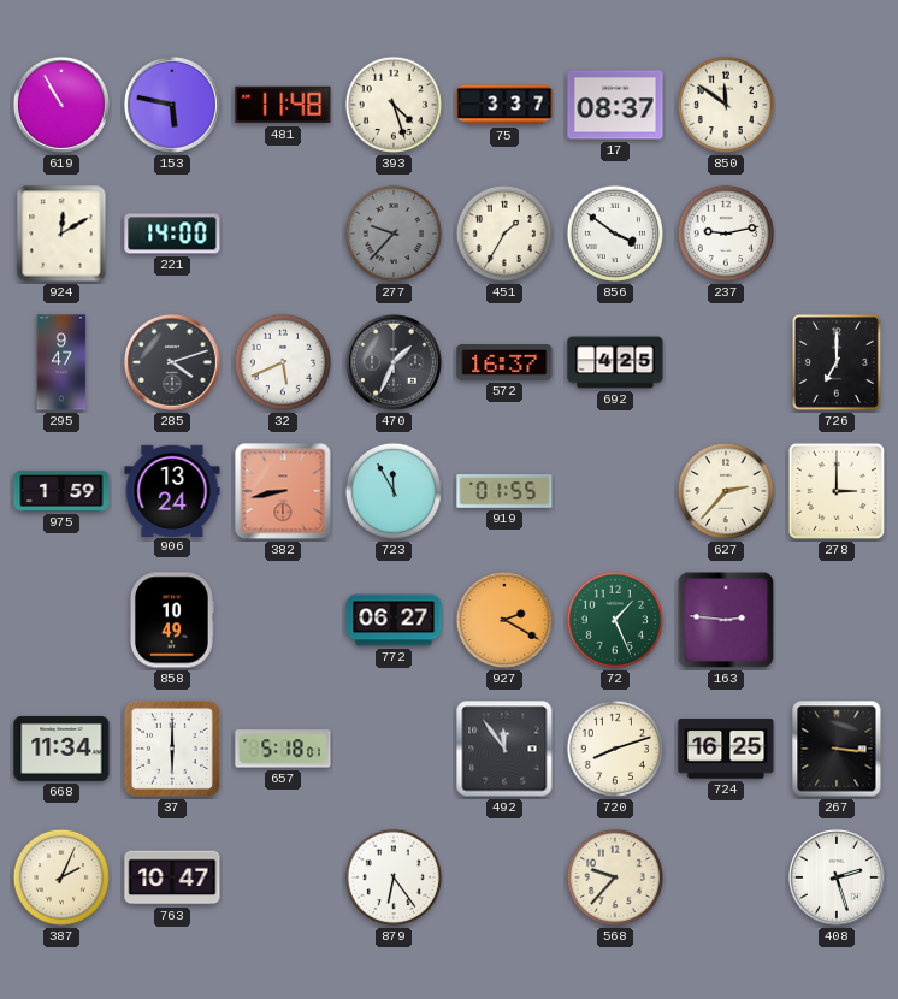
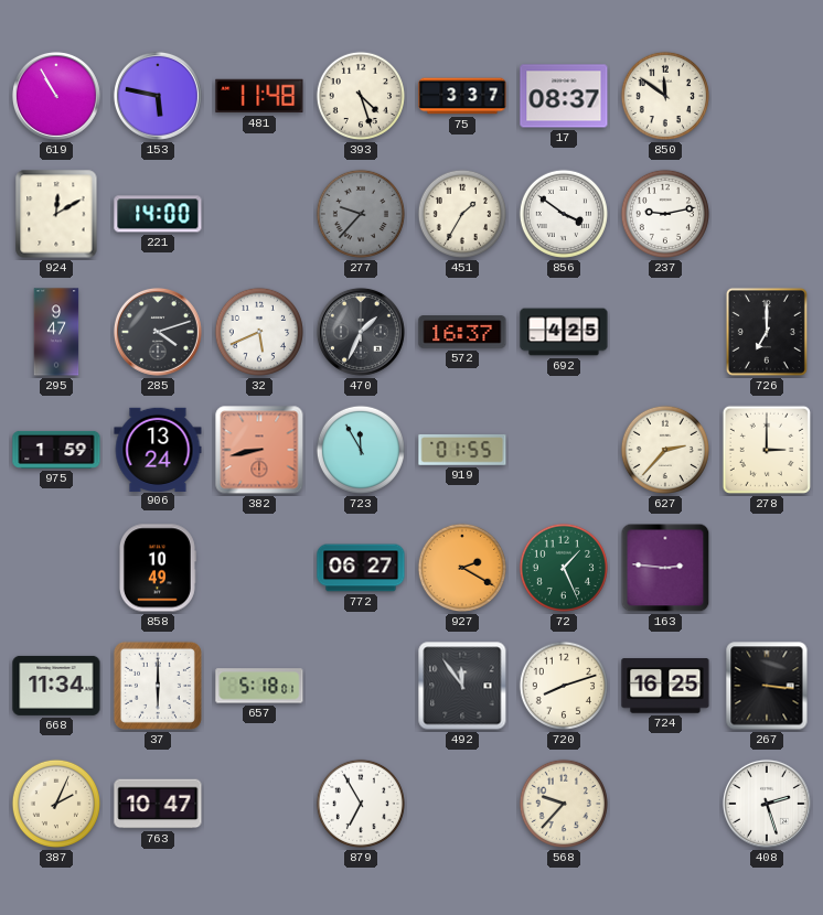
879: 6:24 -> 6:55 (361, 804)
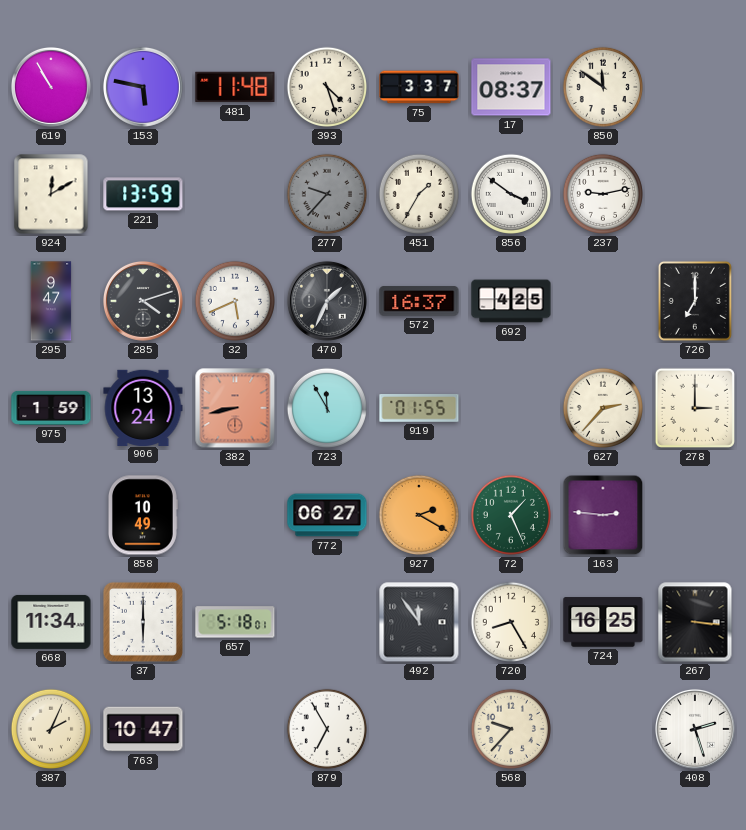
221: 14:00 -> 13:59 (143, 194)
720: 8:12 -> 8:25 (511, 622)
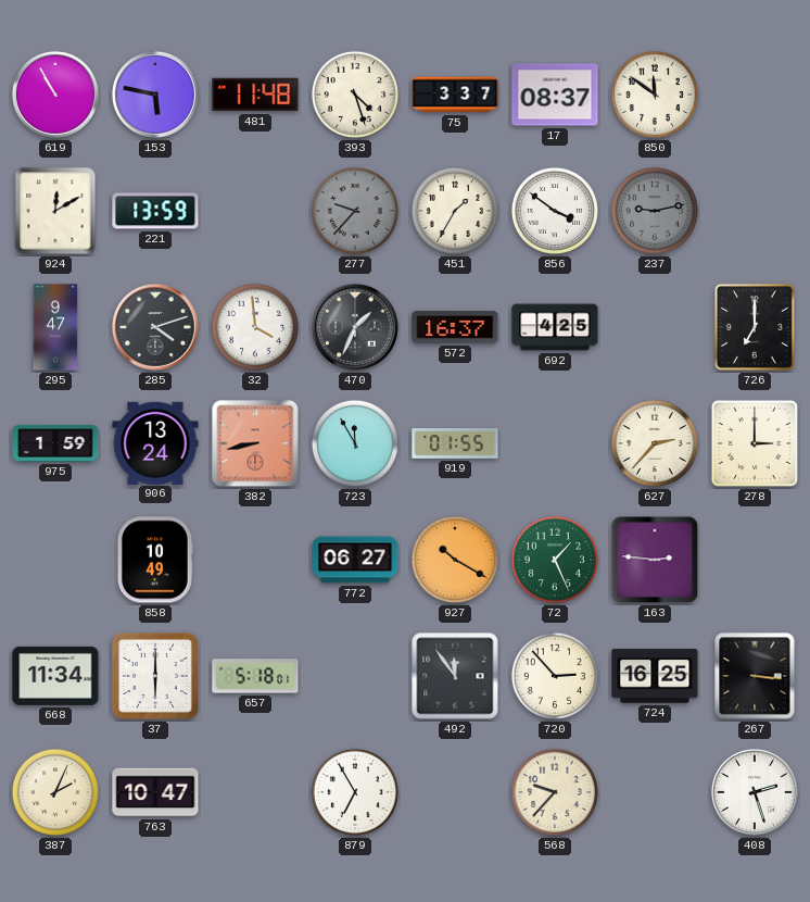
237 dial: white -> grey (655, 211)
32: 5:41 -> 3:59 (255, 327)
927: 2:20 -> 10:20 (455, 560)
720: 8:25 -> 2:53 (555, 676)
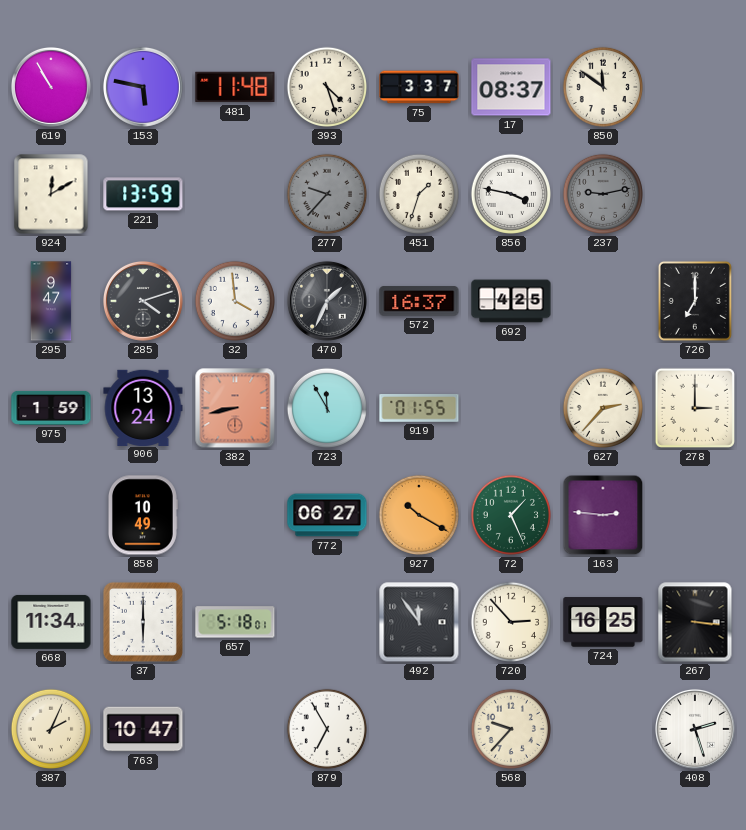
451: 1:35 -> 1:33 (419, 194)
856: 3:51 -> 3:47 (511, 194)
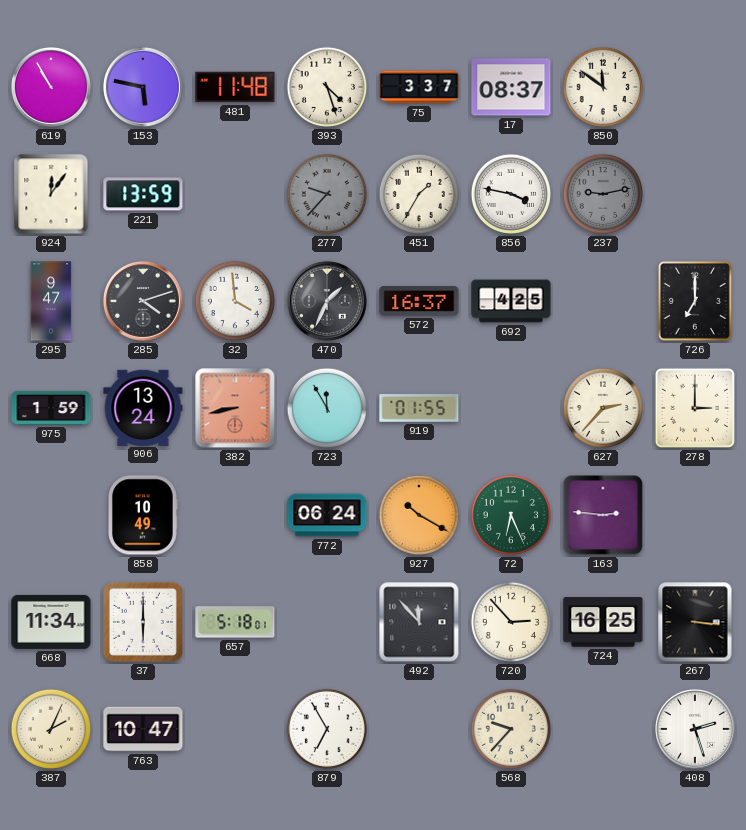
924: 12:10 -> 12:06 (51, 194)
451: 1:33 -> 1:35 (419, 194)
772: 06:27 -> 06:24 (327, 515)
72: 1:26 -> 6:26 (511, 515)
492: 11:54 -> 11:53 (419, 622)
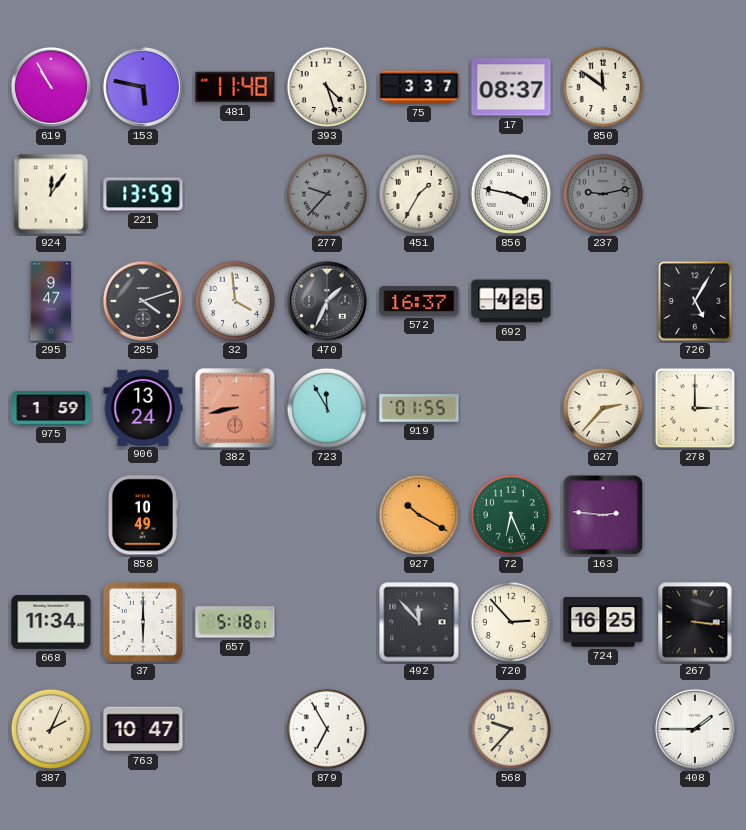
726: 7:00 -> 5:05 (695, 301)
772: 06:24 -> none (327, 515)
408: 2:27 -> 1:45 (695, 729)
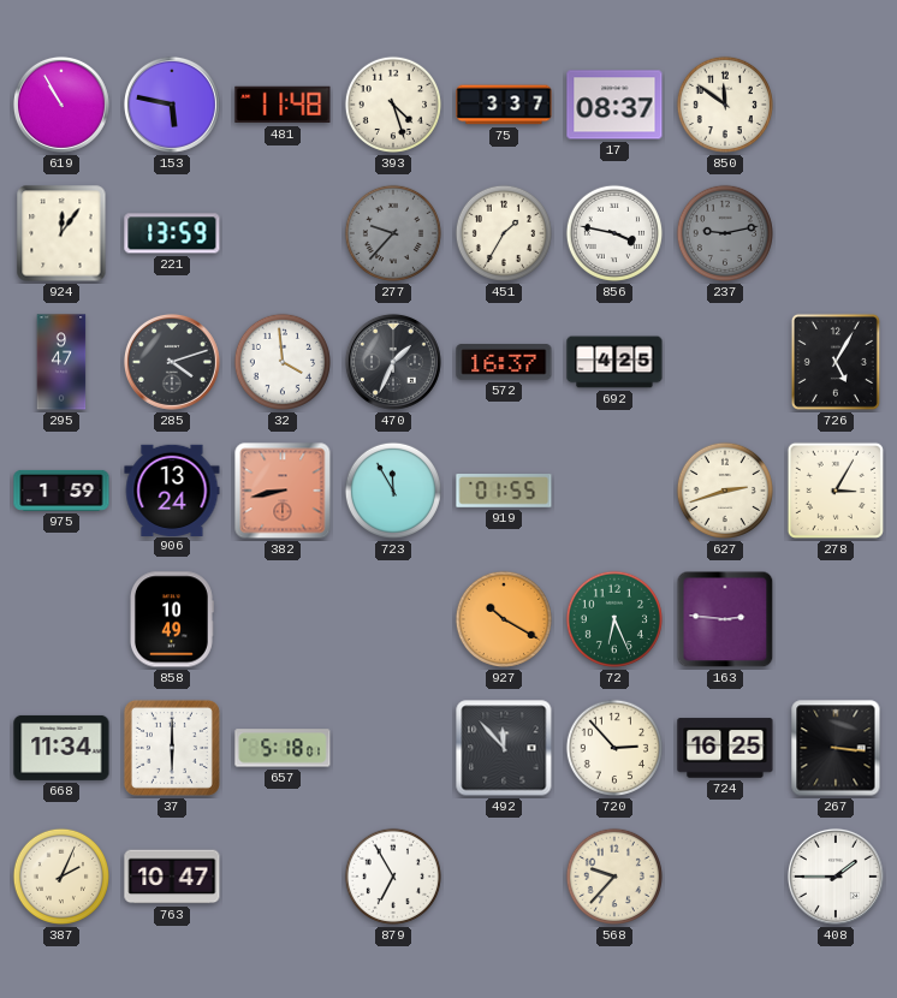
627: 2:37 -> 2:42 (725, 491)
278: 3:00 -> 3:05 (836, 491)
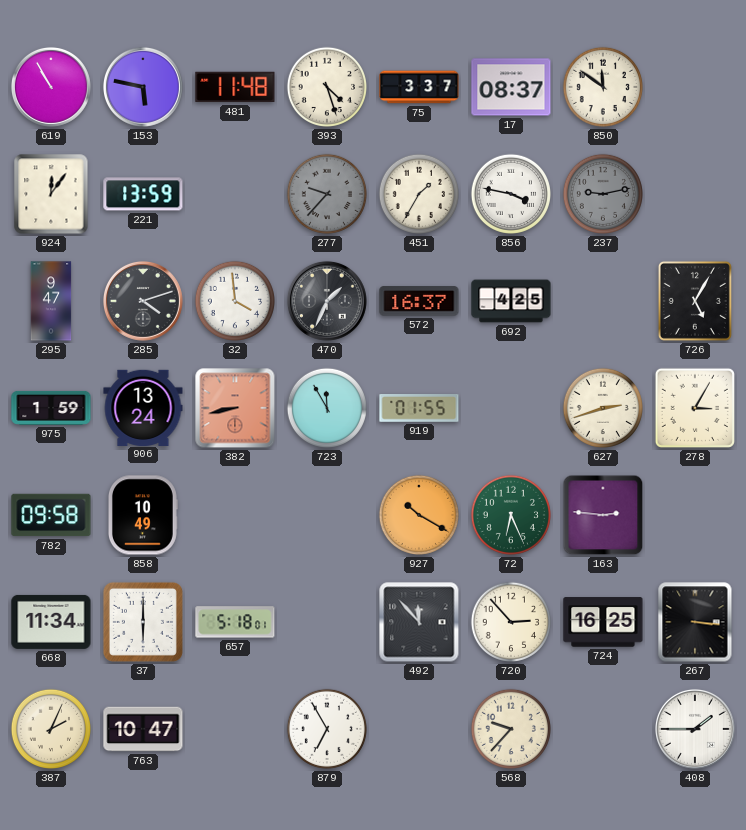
782: none -> 09:58 (51, 515)
